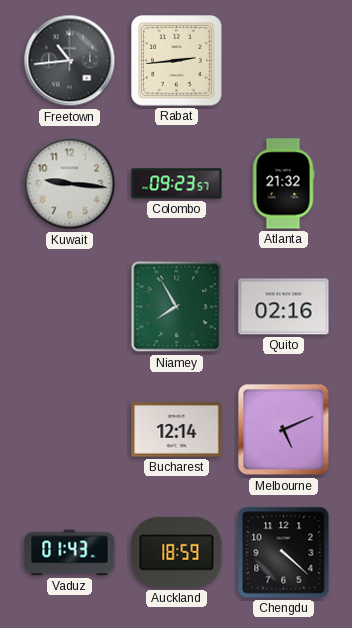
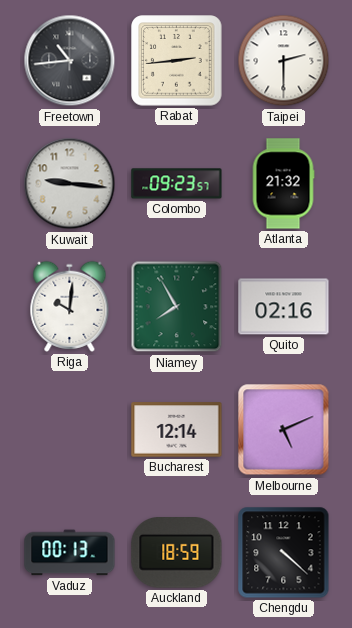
Taipei: none -> 2:30 (284, 61)
Riga: none -> 10:01 (70, 306)
Vaduz: 01:43 -> 00:13 (70, 553)
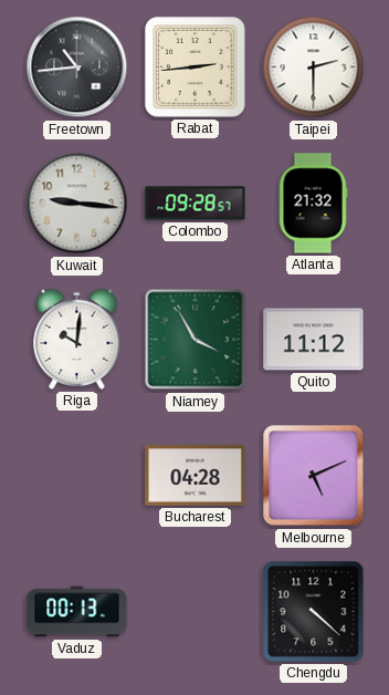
Colombo: 09:23 -> 09:28 (196, 204)
Niamey: 7:55 -> 3:55 (196, 340)
Quito: 02:16 -> 11:12 (314, 340)
Bucharest: 12:14 -> 04:28 (196, 476)
Auckland: 18:59 -> none (177, 553)
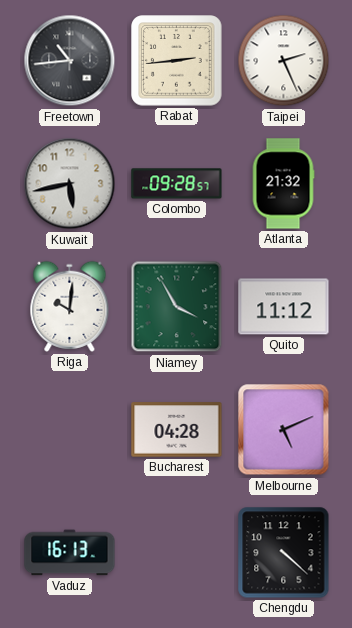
Taipei: 2:30 -> 2:26 (284, 61)
Kuwait: 9:16 -> 5:43 (70, 184)
Vaduz: 00:13 -> 16:13 (70, 553)
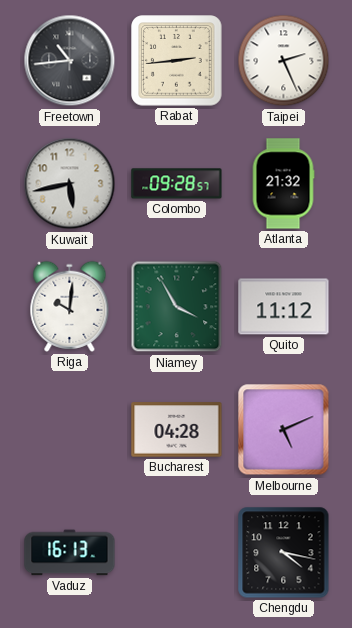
Chengdu: 4:22 -> 4:17 (284, 553)
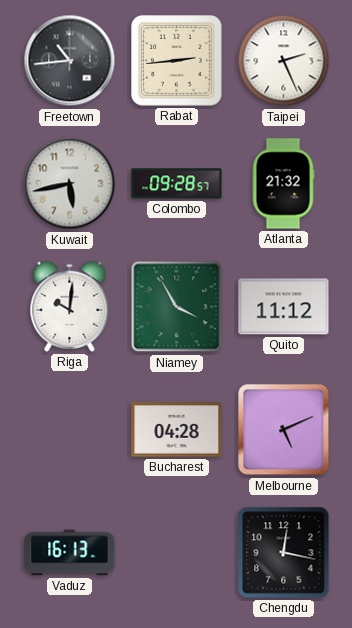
Chengdu: 4:17 -> 12:17 (284, 553)
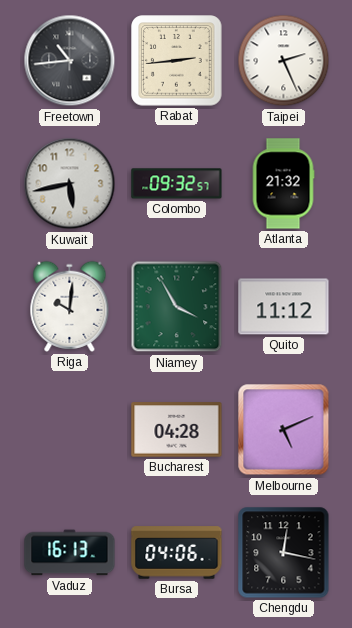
Colombo: 09:28 -> 09:32 (177, 184)
Bursa: none -> 04:06 (177, 553)
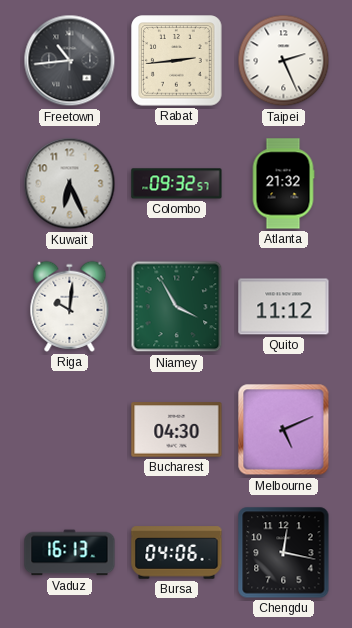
Kuwait: 5:43 -> 6:26 (70, 184)
Bucharest: 04:28 -> 04:30 (177, 430)
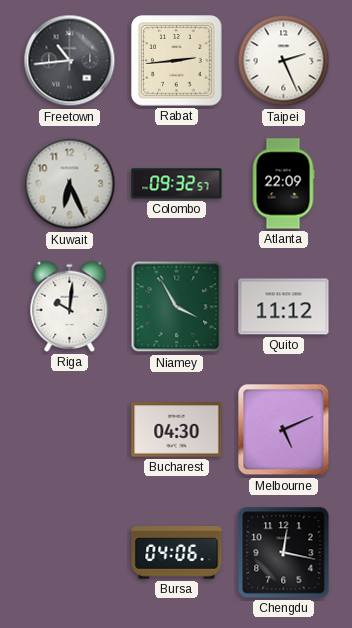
Atlanta: 21:32 -> 22:09 (283, 184)
Vaduz: 16:13 -> none (70, 553)
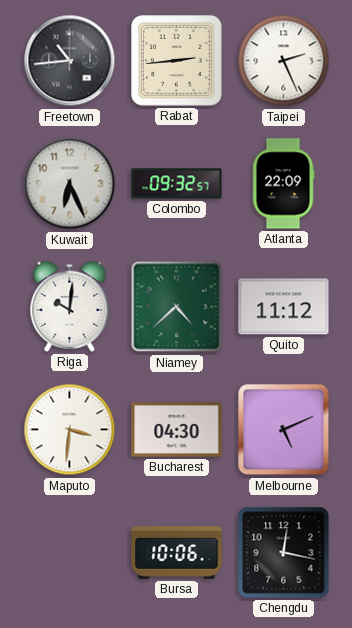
Niamey: 3:55 -> 4:38 (177, 307)
Maputo: none -> 3:31 (70, 430)
Bursa: 04:06 -> 10:06 (177, 553)
